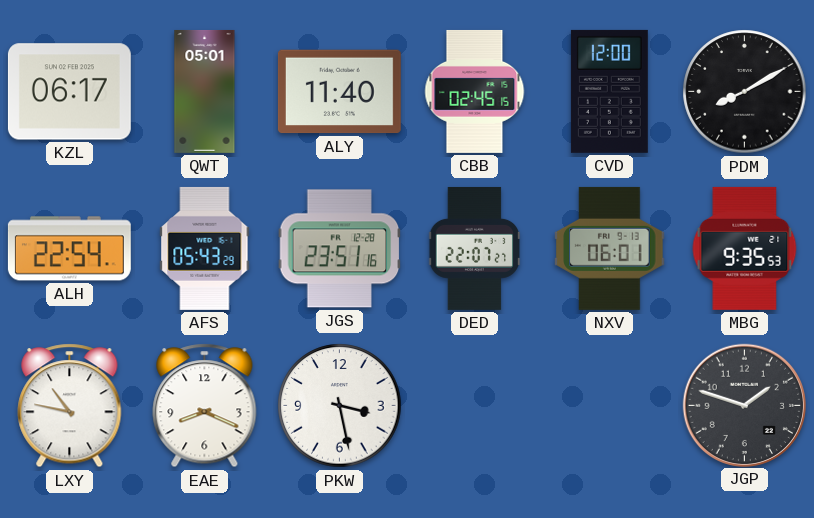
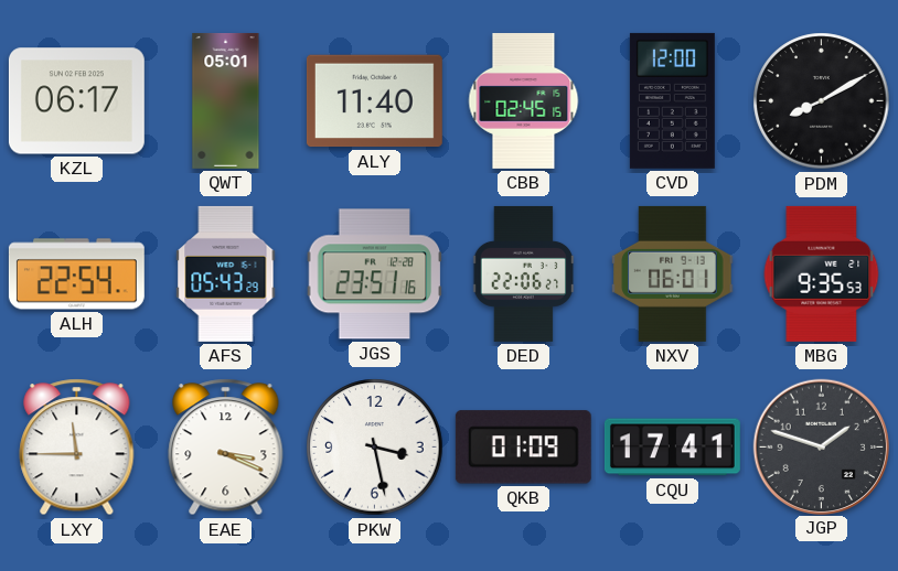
DED: 22:07 -> 22:06 (524, 273)
LXY: 10:47 -> 11:45 (77, 448)
EAE: 8:19 -> 3:19 (226, 448)
QKB: none -> 01:09 (523, 448)
CQU: none -> 17:41 (672, 448)
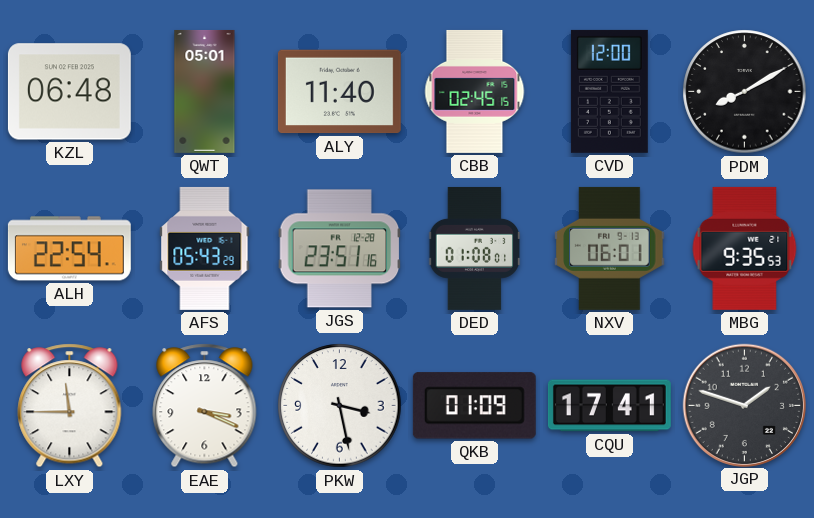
KZL: 06:17 -> 06:48 (69, 92)
DED: 22:06 -> 01:08 (475, 248)
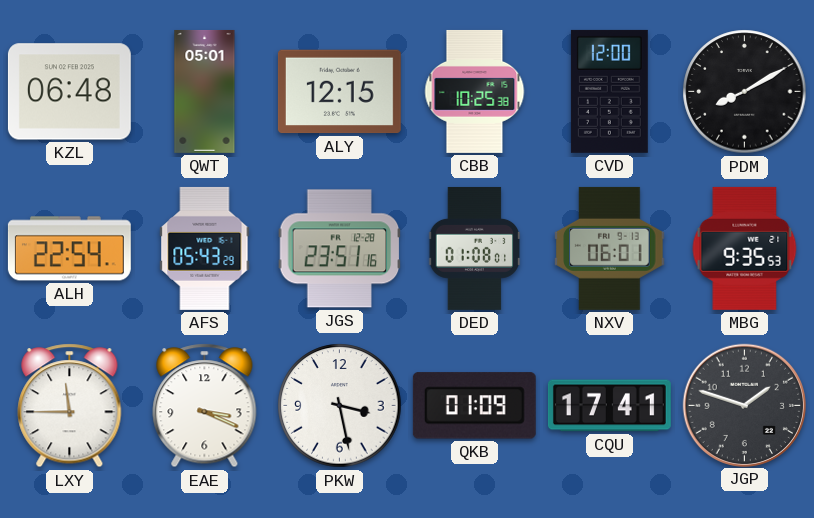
ALY: 11:40 -> 12:15 (339, 92)
CBB: 02:45 -> 10:25 (475, 91)
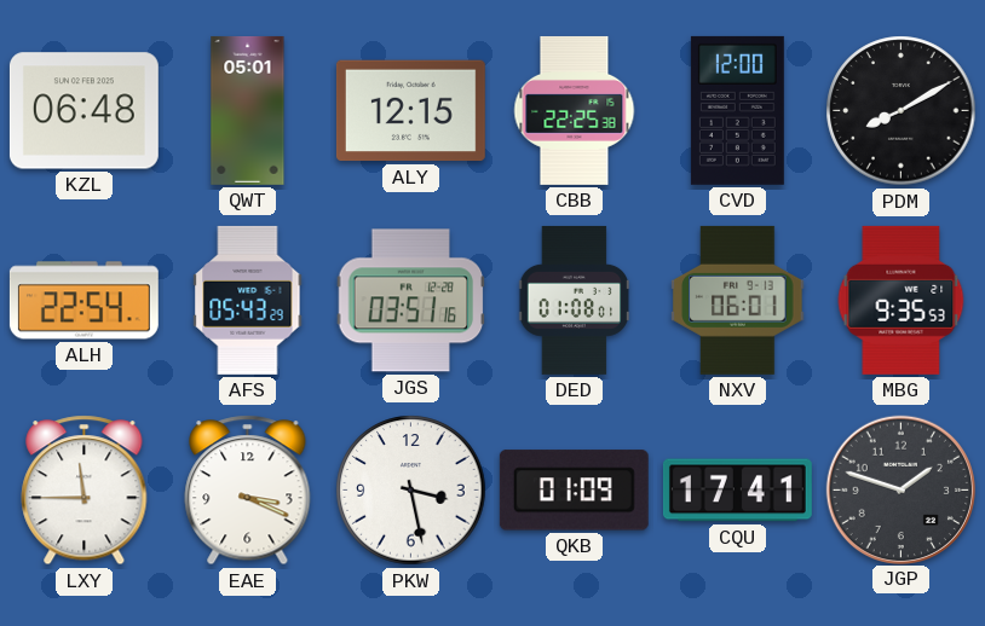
CBB: 10:25 -> 22:25 (575, 110)
JGS: 23:51 -> 03:51 (411, 301)
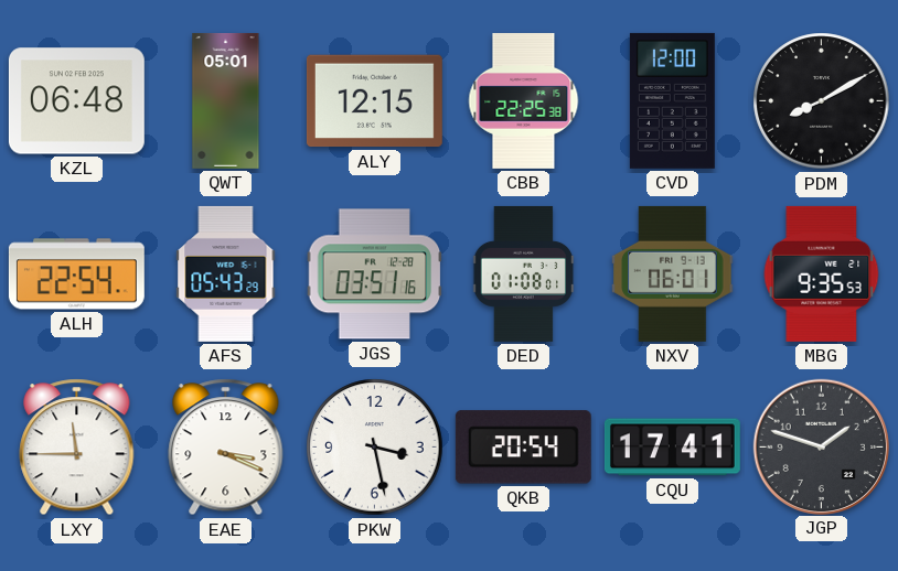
QKB: 01:09 -> 20:54 (523, 448)
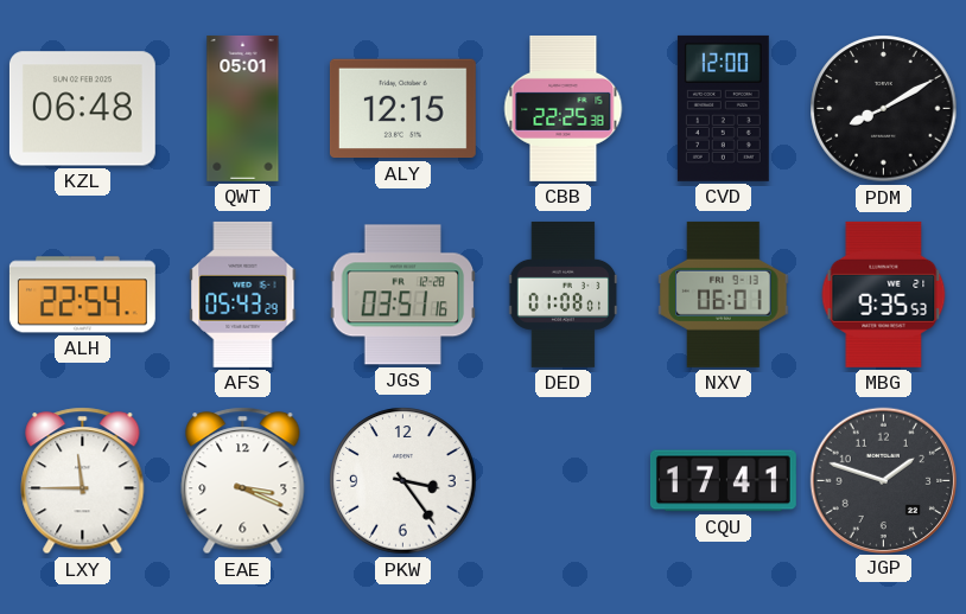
PKW: 3:28 -> 3:24 (403, 481)
QKB: 20:54 -> none (523, 448)
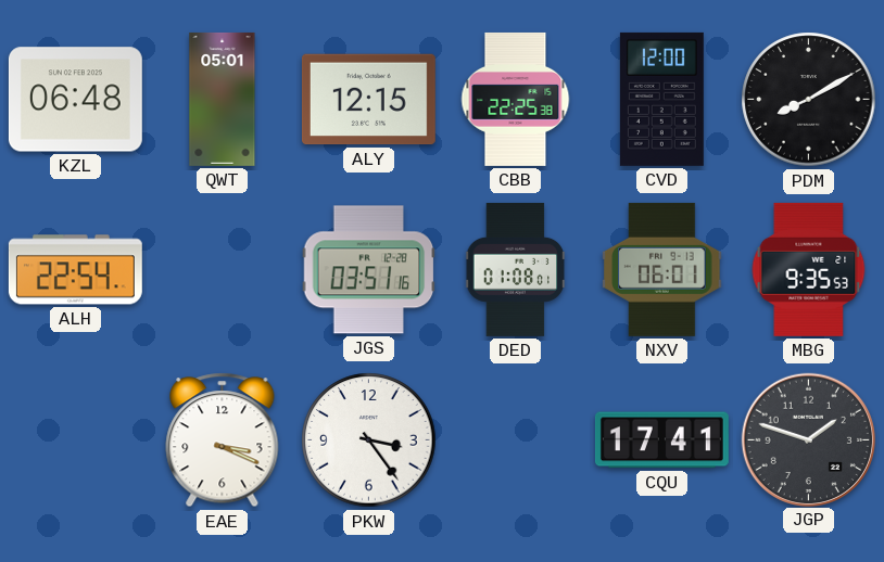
AFS: 05:43 -> none (243, 294)
LXY: 11:45 -> none (83, 481)
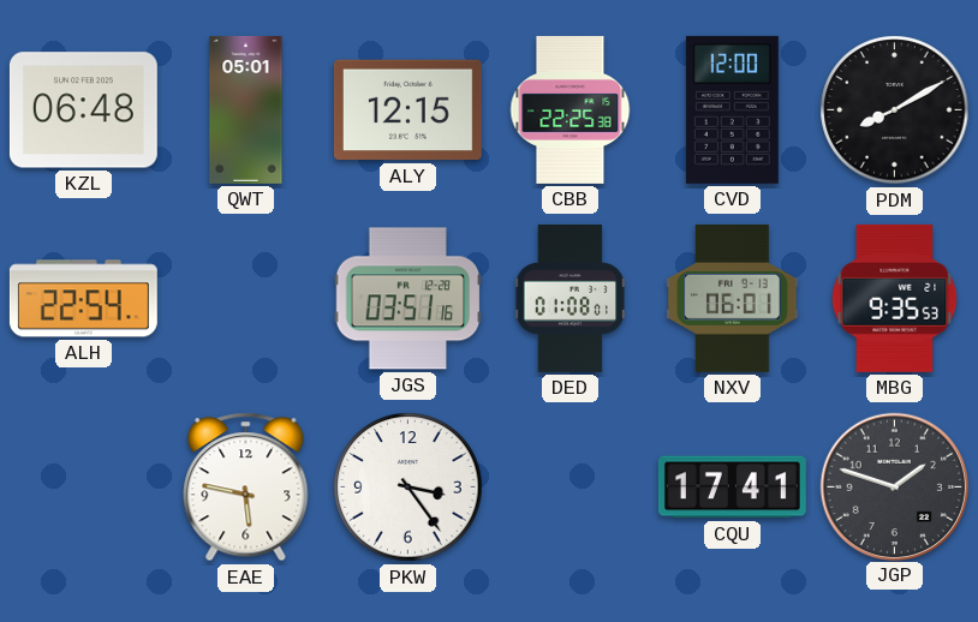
EAE: 3:19 -> 5:47 (246, 488)
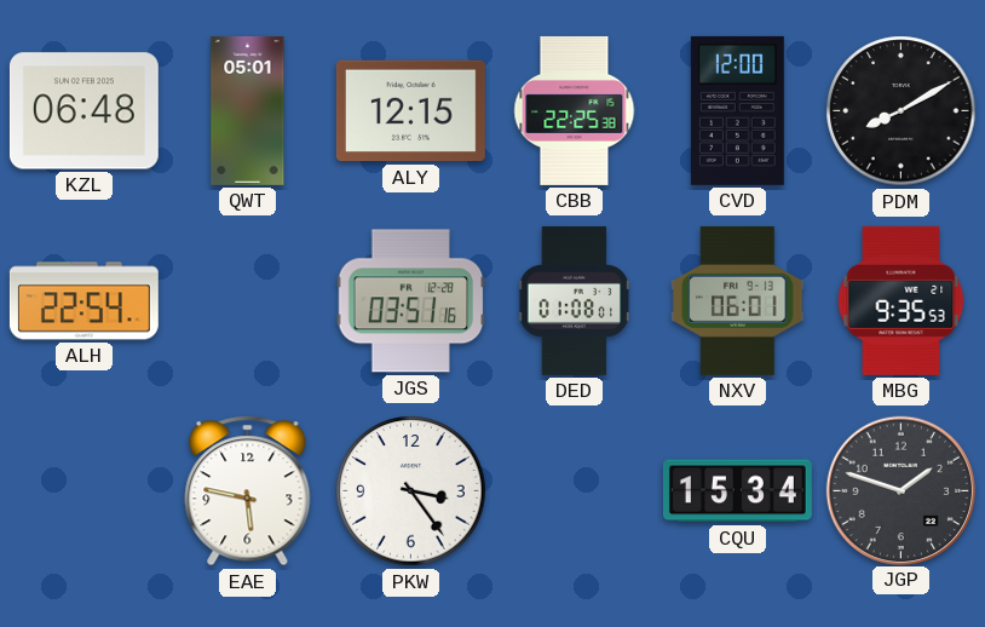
CQU: 17:41 -> 15:34 (737, 491)
